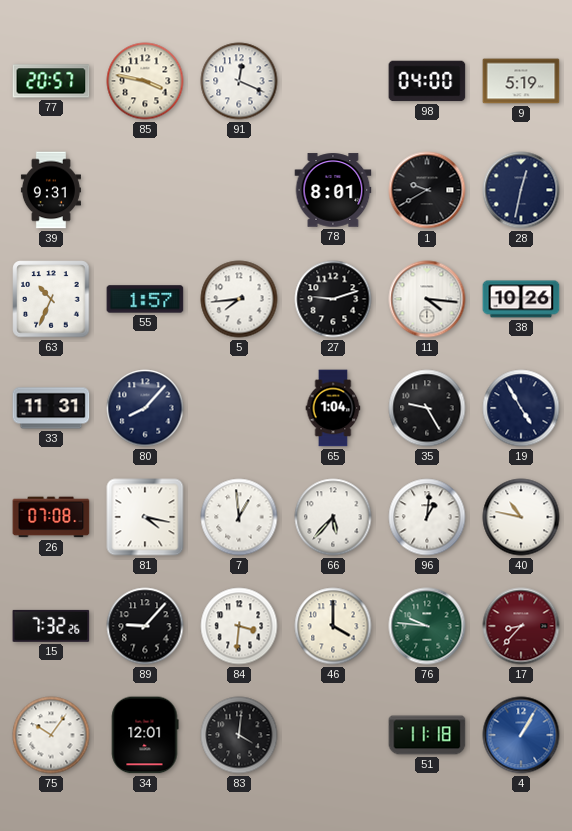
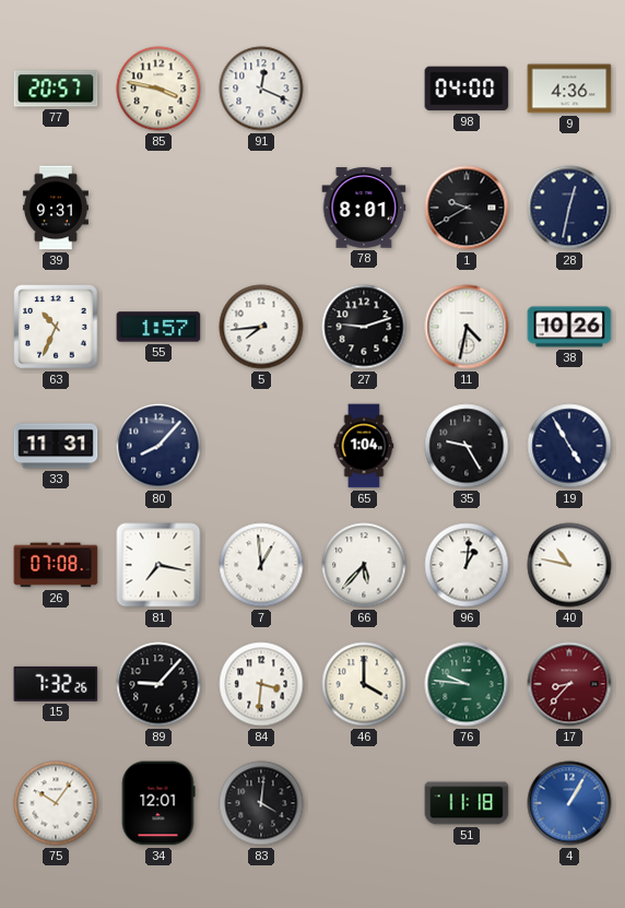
9: 5:19 -> 4:36 (569, 89)
11: 4:16 -> 4:32 (467, 327)
81: 4:17 -> 7:17 (158, 565)
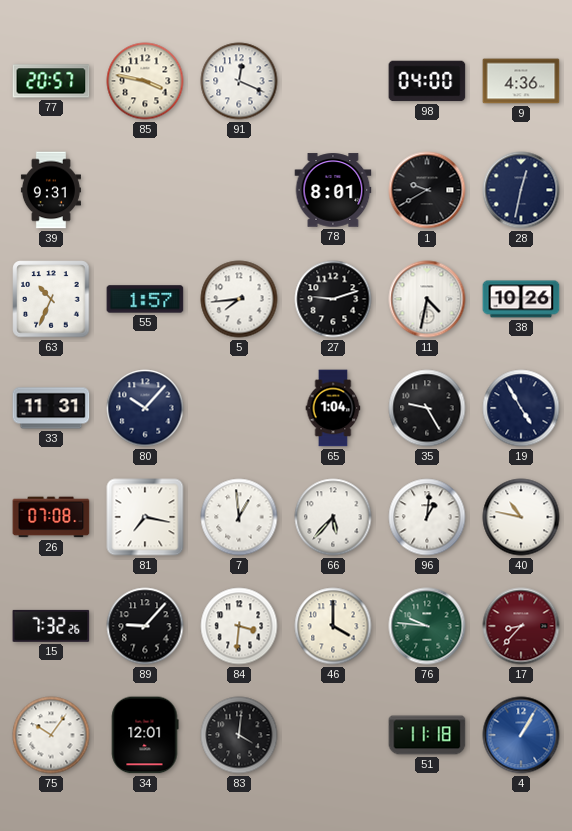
80: 8:07 -> 10:07 (145, 408)
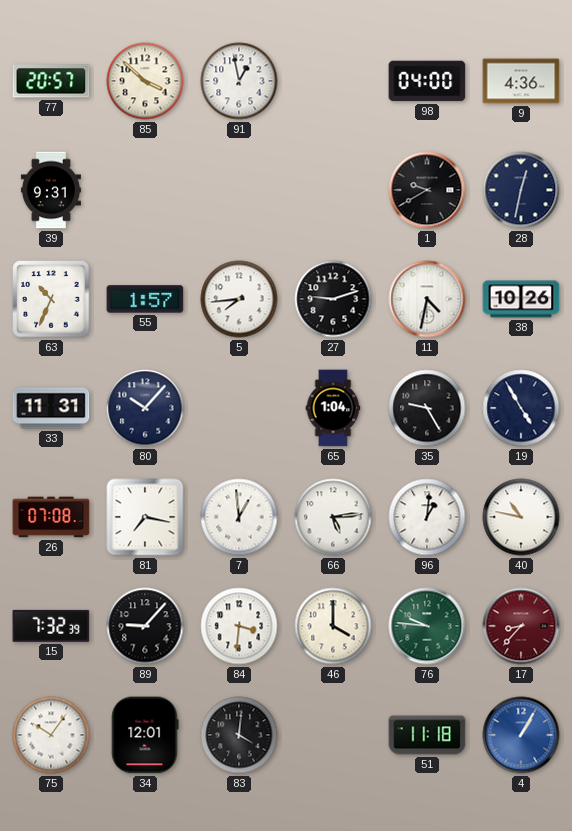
85: 3:47 -> 3:52 (145, 81)
91: 12:19 -> 12:58 (239, 81)
78: 8:01 -> none (333, 190)
66: 5:37 -> 5:14 (333, 517)
15: 7:32:26 -> 7:32:39 (51, 626)
